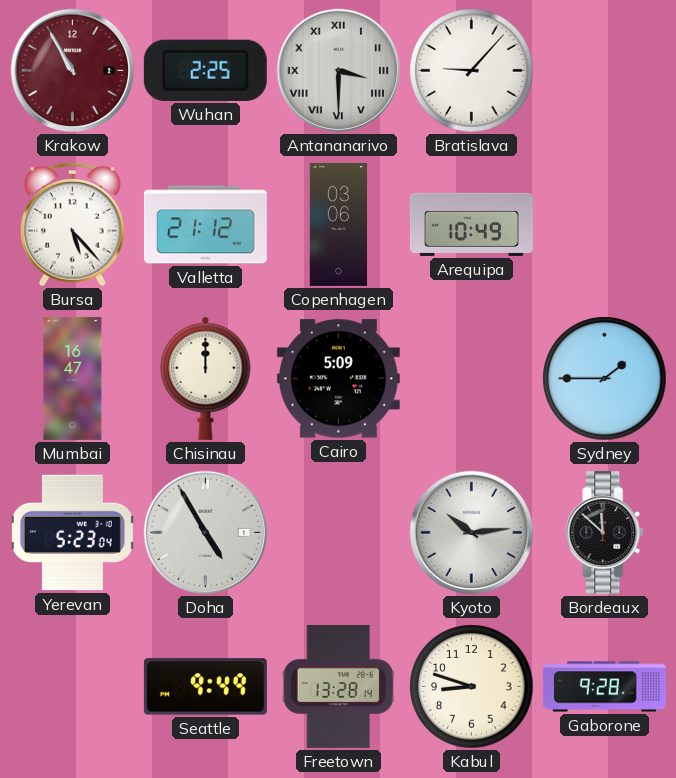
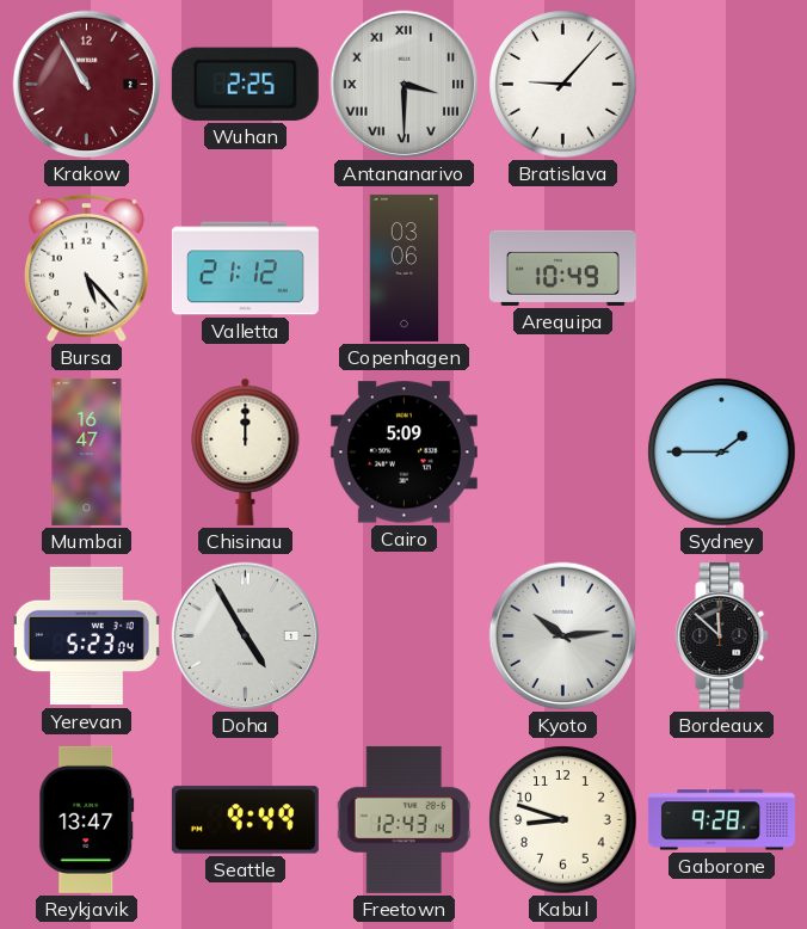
Reykjavik: none -> 13:47 (87, 819)
Freetown: 13:28 -> 12:43 (403, 819)
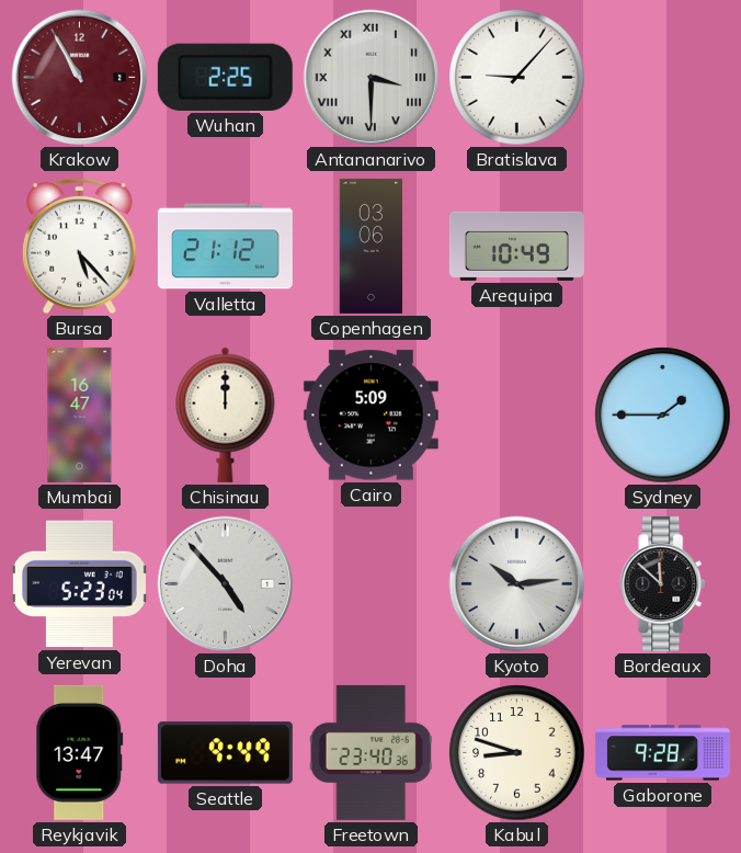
Doha: 4:55 -> 4:53 (226, 584)
Freetown: 12:43 -> 23:40 (371, 752)
